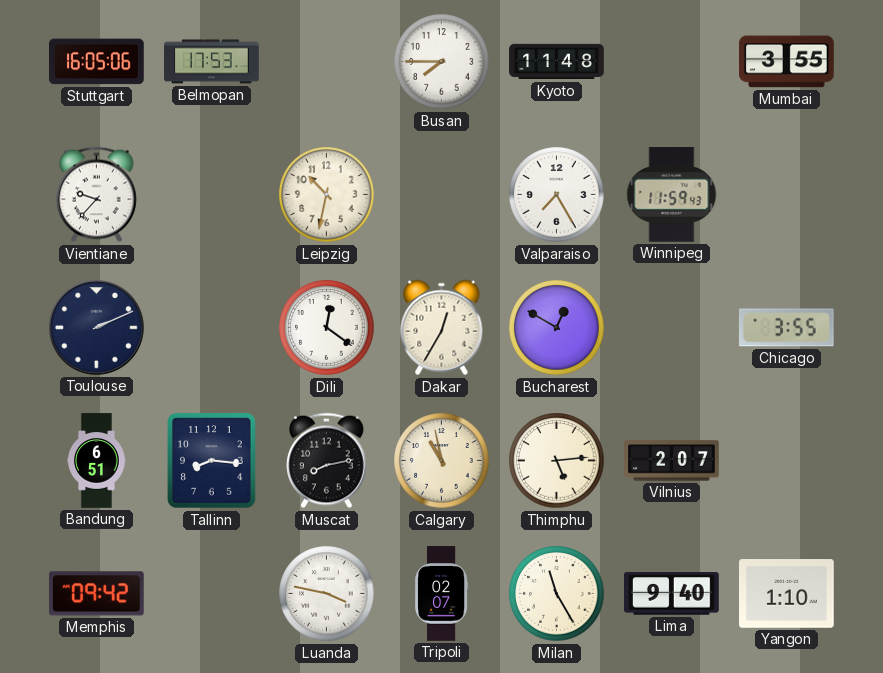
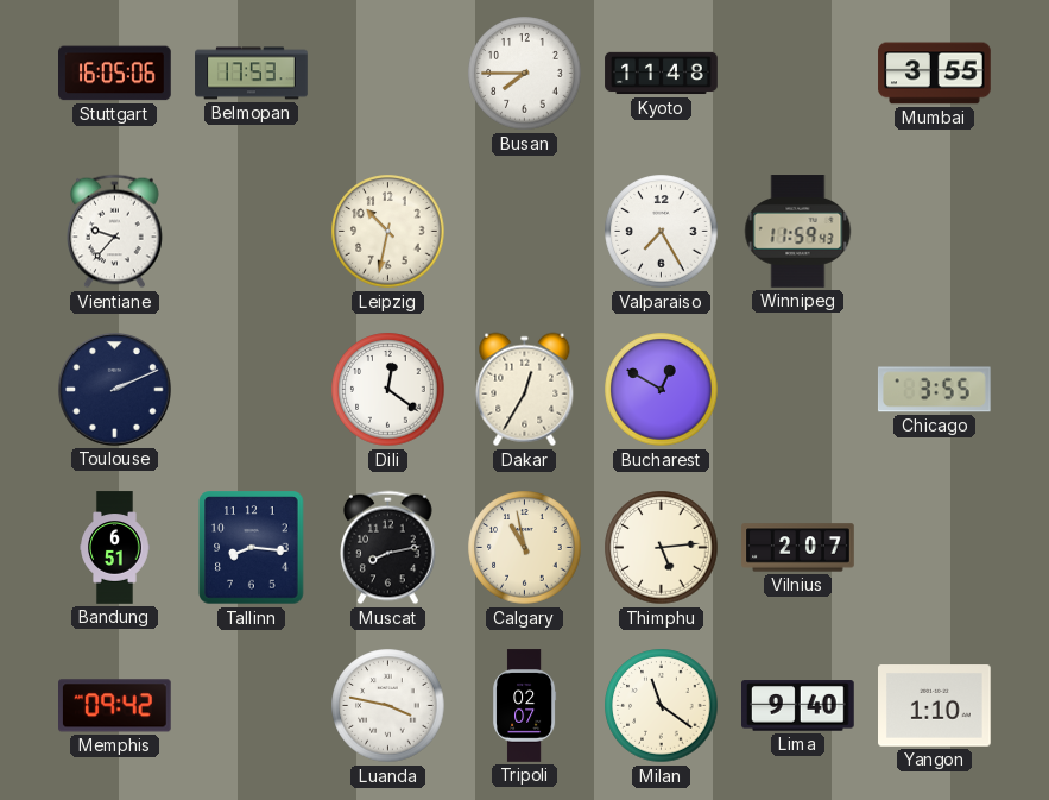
Milan: 11:25 -> 11:21 (662, 706)
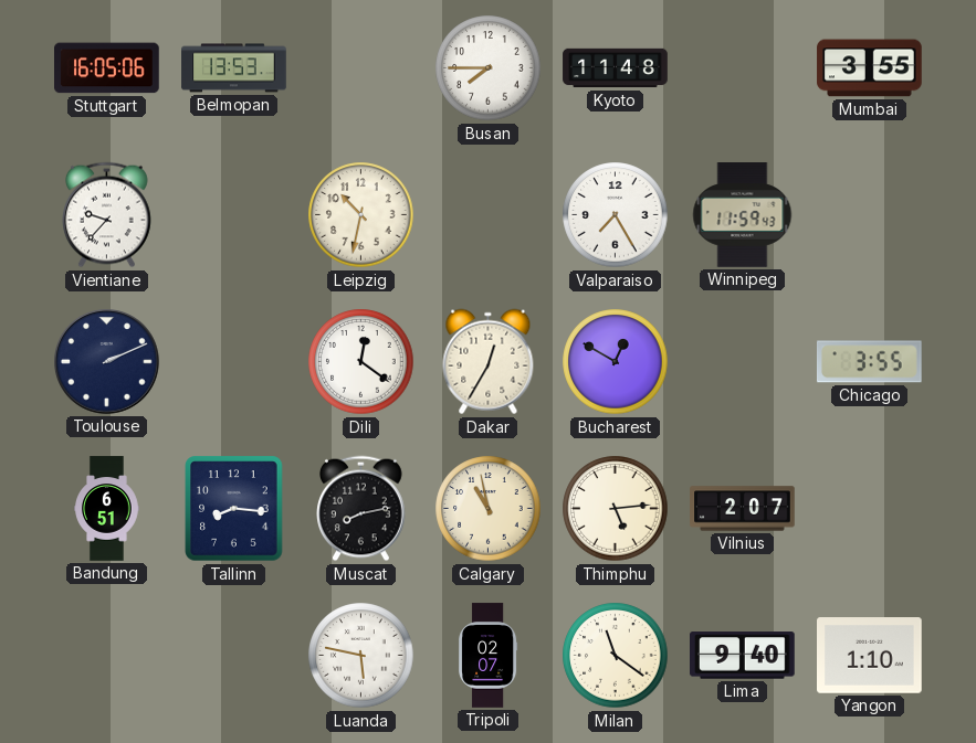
Belmopan: 17:53 -> 13:53 (234, 68)
Memphis: 09:42 -> none (115, 706)
Luanda: 3:47 -> 5:47 (361, 656)
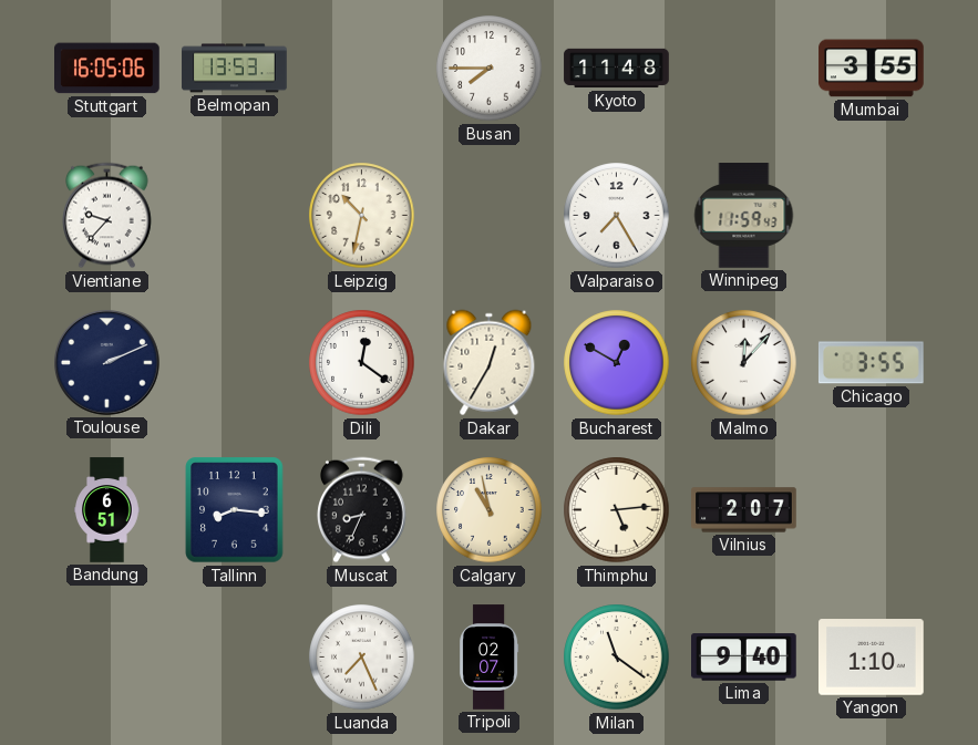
Malmo: none -> 12:07 (744, 363)
Muscat: 8:13 -> 8:34 (362, 510)
Luanda: 5:47 -> 7:26 (362, 658)
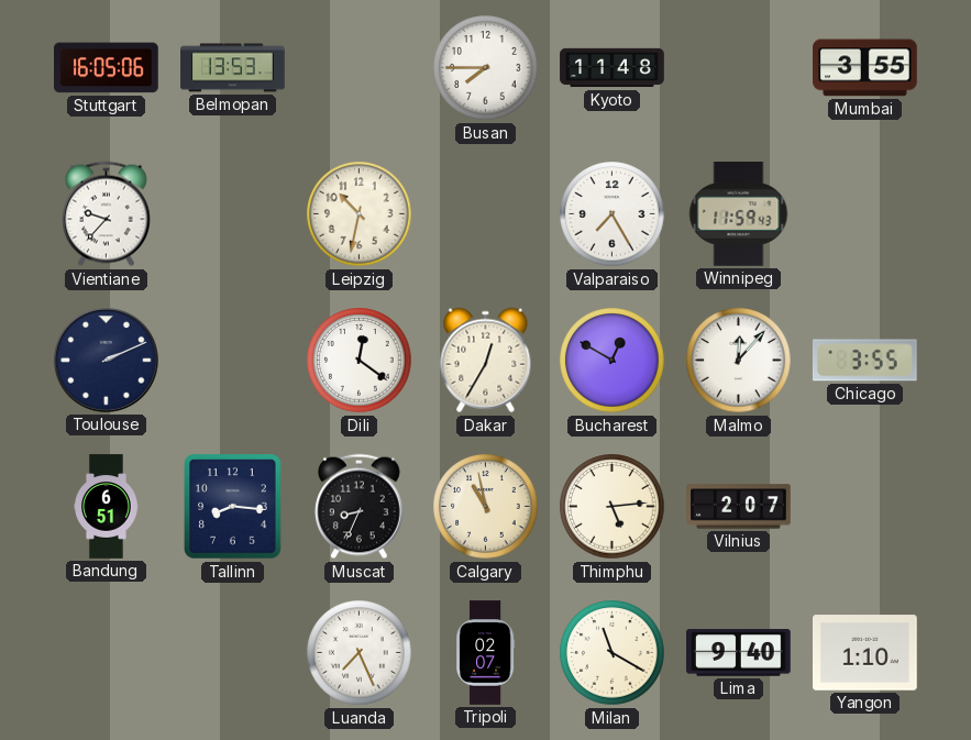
Milan: 11:21 -> 11:20 (613, 653)
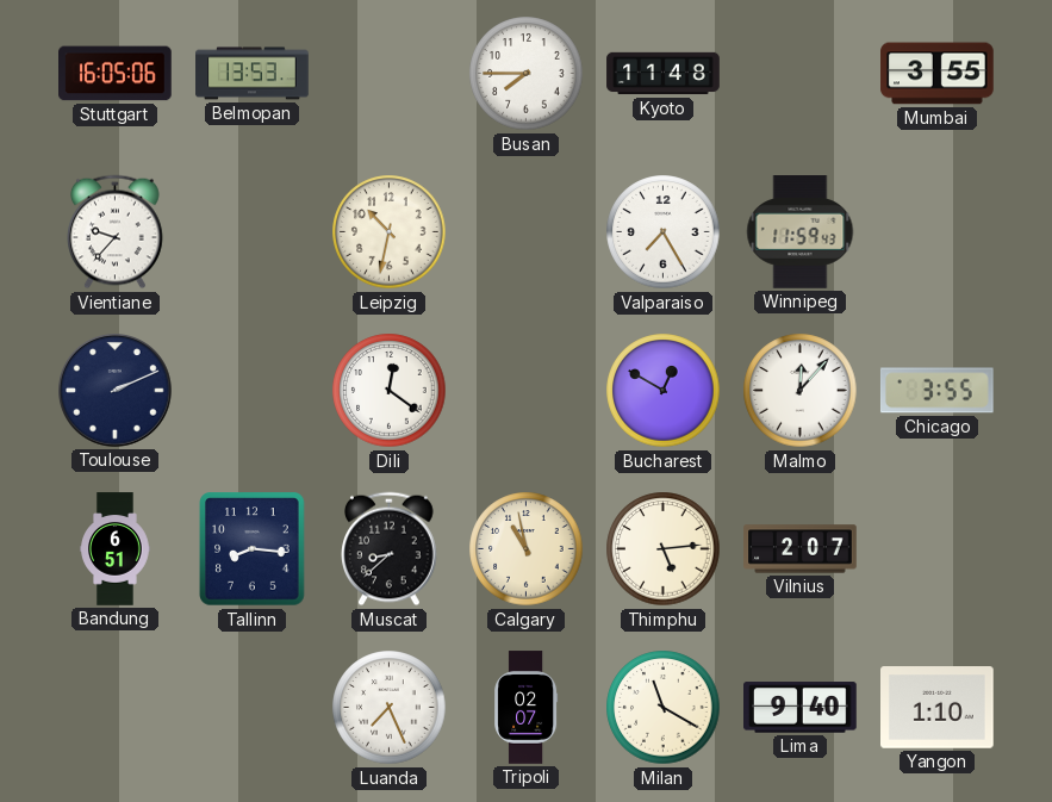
Dakar: 12:35 -> none (486, 361)
Muscat: 8:34 -> 8:38 (390, 549)
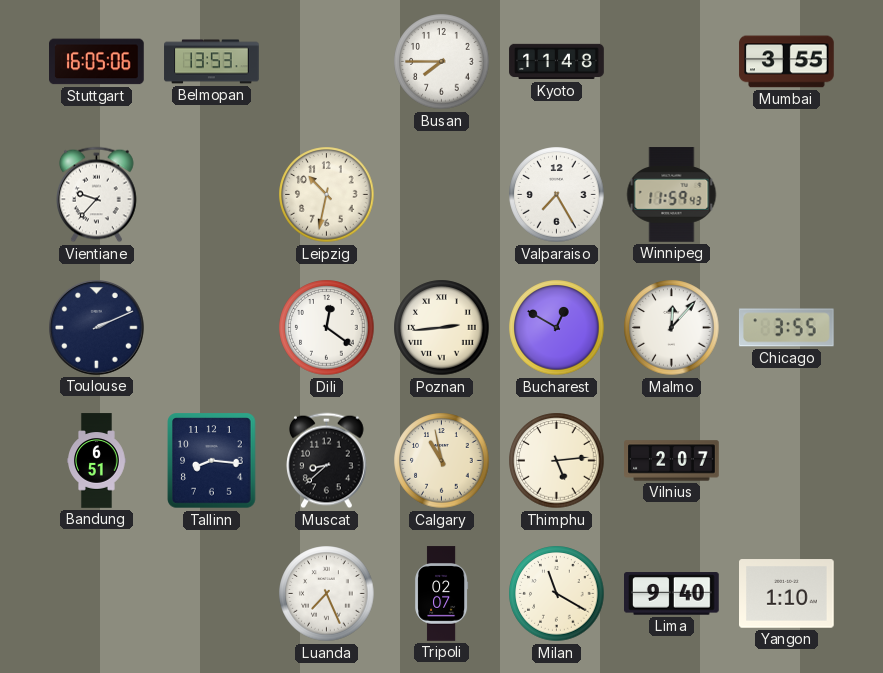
Poznan: none -> 2:44 (442, 328)
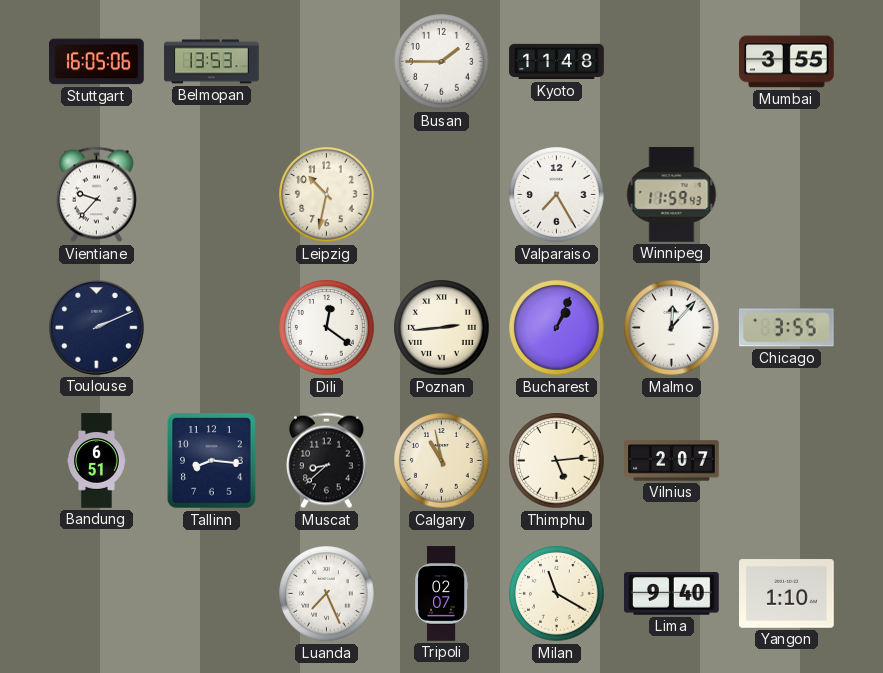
Busan: 7:45 -> 1:45 (442, 62)
Bucharest: 12:50 -> 1:04 (557, 328)
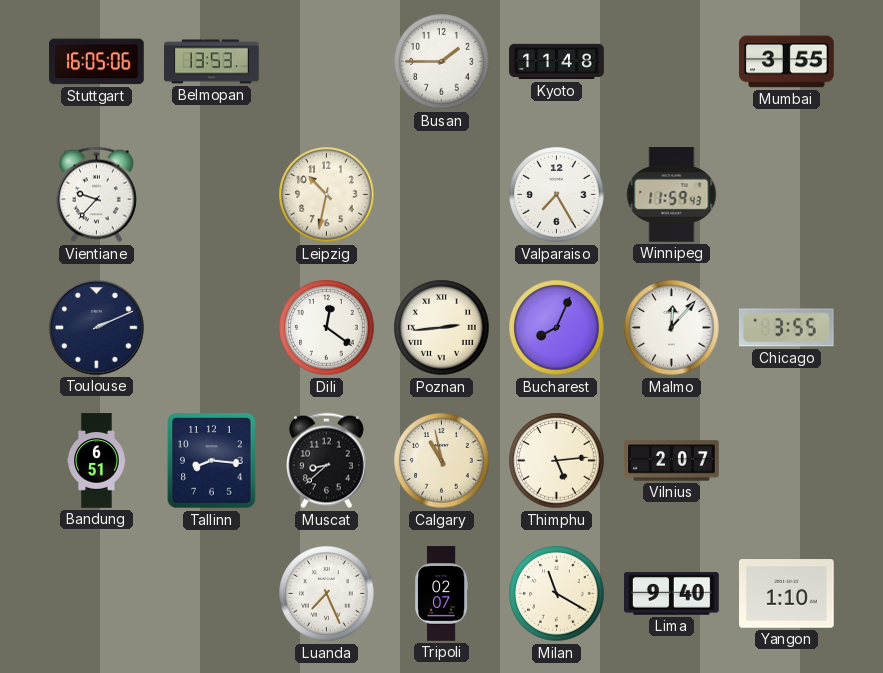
Bucharest: 1:04 -> 8:04 (557, 328)
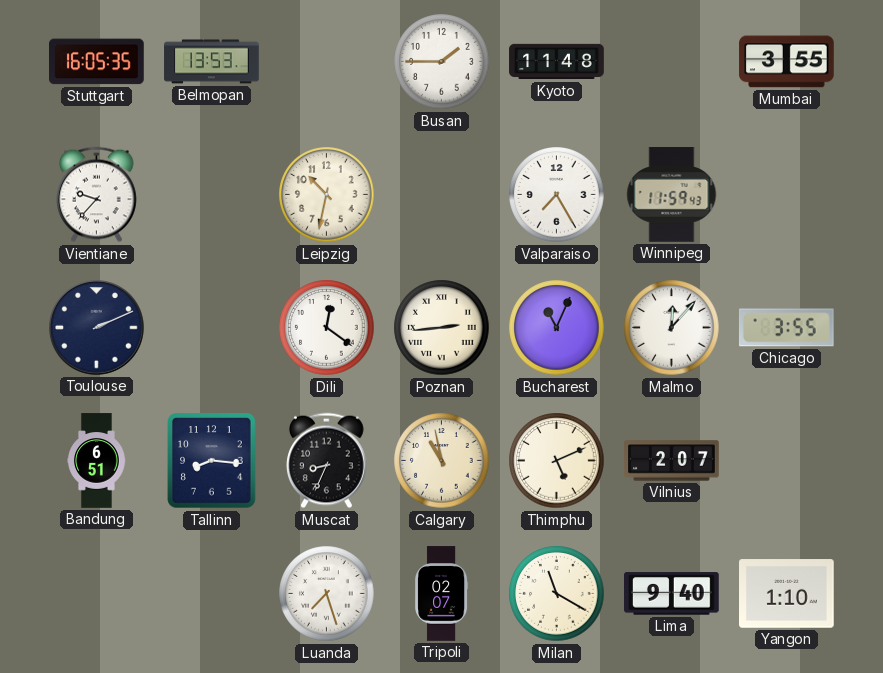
Stuttgart: 16:05:06 -> 16:05:35 (97, 62)
Bucharest: 8:04 -> 11:04 (557, 328)
Muscat: 8:38 -> 8:34 (327, 461)
Thimphu: 5:14 -> 5:11 (557, 461)
Luanda: 7:26 -> 7:27 (327, 594)
